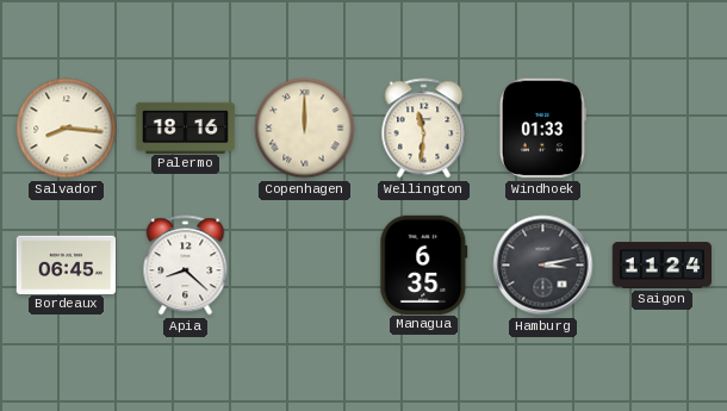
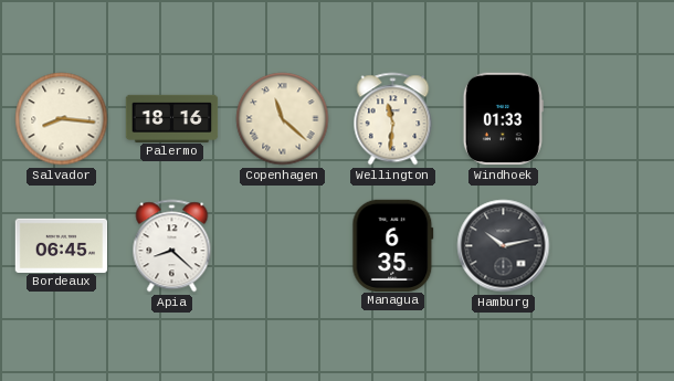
Copenhagen: 12:00 -> 11:22 (283, 119)
Hamburg: 3:13 -> 10:13 (504, 246)
Saigon: 11:24 -> none (663, 266)
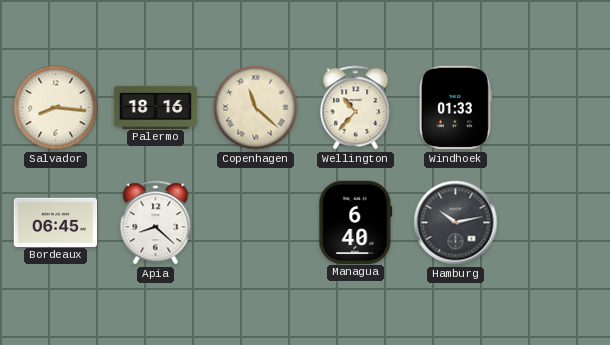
Wellington: 11:31 -> 10:37 (356, 108)
Managua: 6:35 -> 6:40 (356, 222)
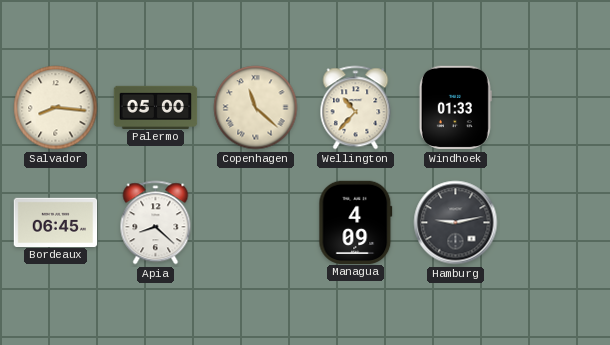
Palermo: 18:16 -> 05:00 (156, 107)
Managua: 6:40 -> 4:09 (356, 222)
Hamburg: 10:13 -> 9:13 (456, 223)
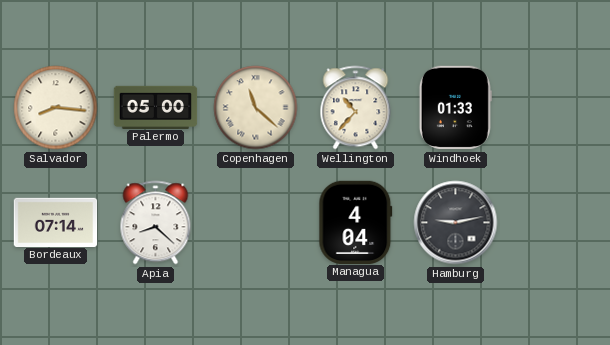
Bordeaux: 06:45 -> 07:14 (56, 222)
Managua: 4:09 -> 4:04 (356, 222)
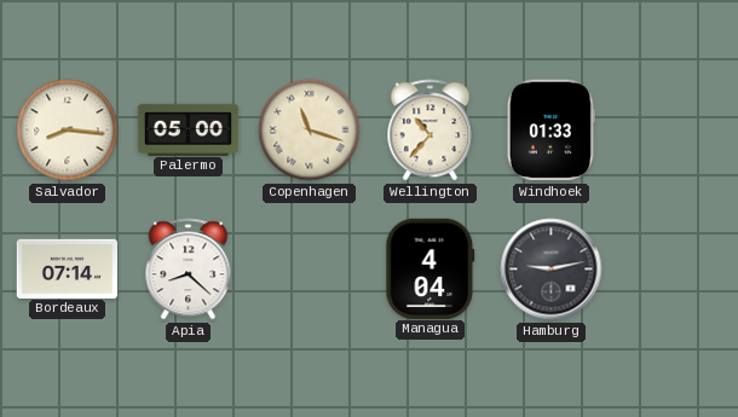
Copenhagen: 11:22 -> 11:18 (310, 131)
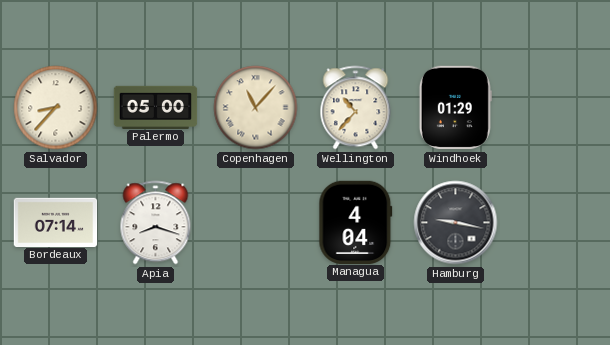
Salvador: 8:16 -> 8:37 (56, 108)
Copenhagen: 11:18 -> 11:07 (256, 108)
Windhoek: 01:33 -> 01:29 (455, 108)
Apia: 8:22 -> 8:18 (156, 223)
Hamburg: 9:13 -> 9:17 (456, 223)
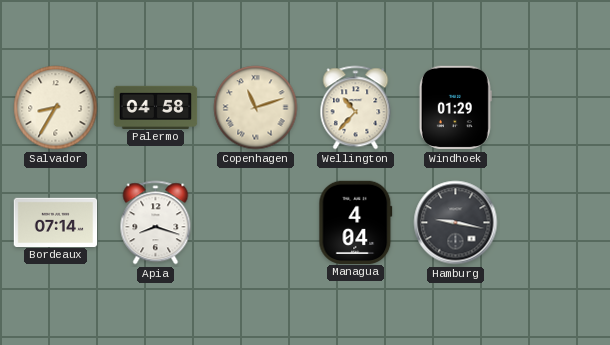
Salvador: 8:37 -> 8:35 (56, 108)
Palermo: 05:00 -> 04:58 (156, 107)
Copenhagen: 11:07 -> 11:12 (256, 108)
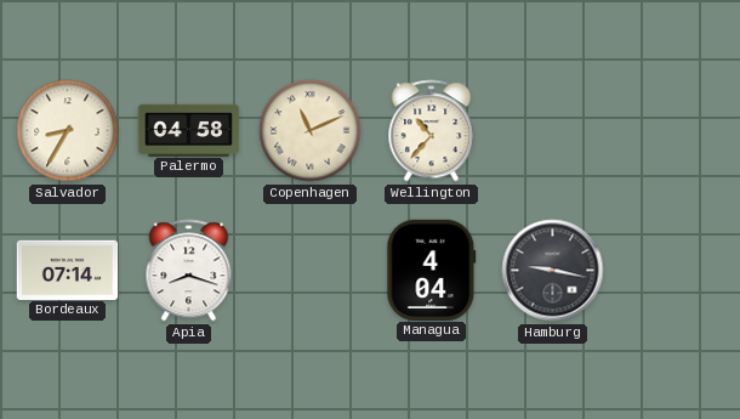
Copenhagen: 11:12 -> 11:11 (311, 131)
Windhoek: 01:29 -> none (455, 108)
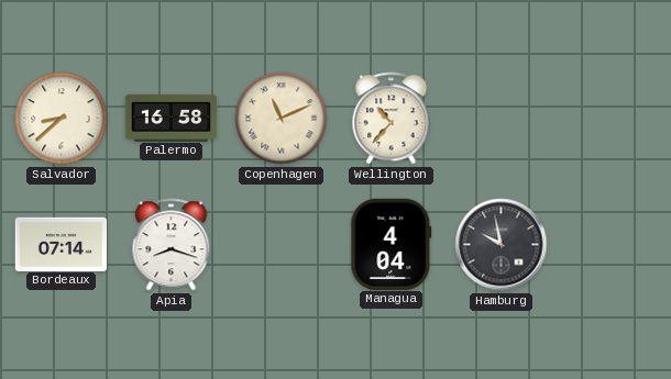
Salvador: 8:35 -> 8:38 (62, 119)
Palermo: 04:58 -> 16:58 (172, 118)
Hamburg: 9:17 -> 9:58 (502, 245)
